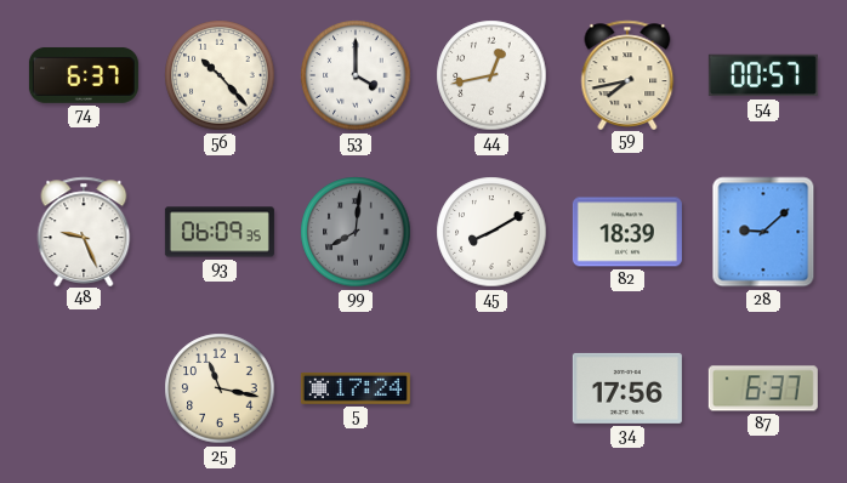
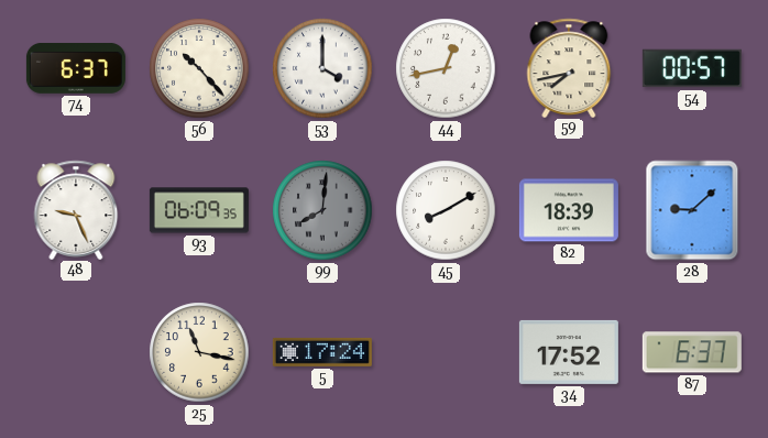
34: 17:56 -> 17:52 (569, 352)
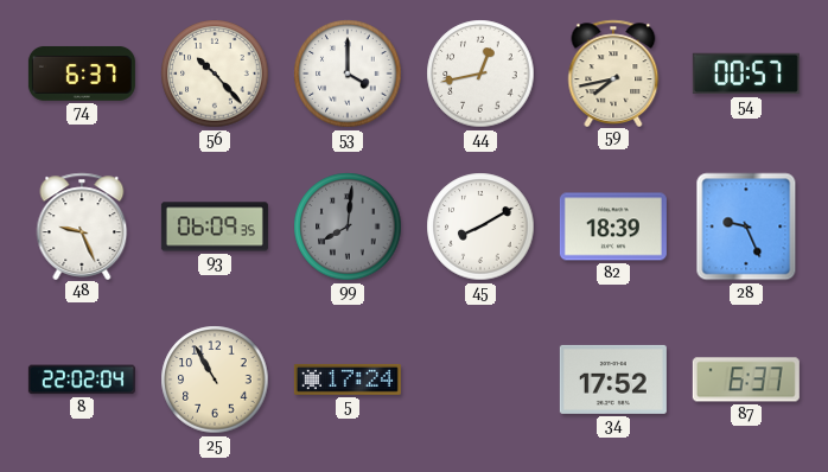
28: 9:08 -> 9:26 (746, 227)
8: none -> 22:02 (82, 379)
25: 11:17 -> 10:55 (215, 379)
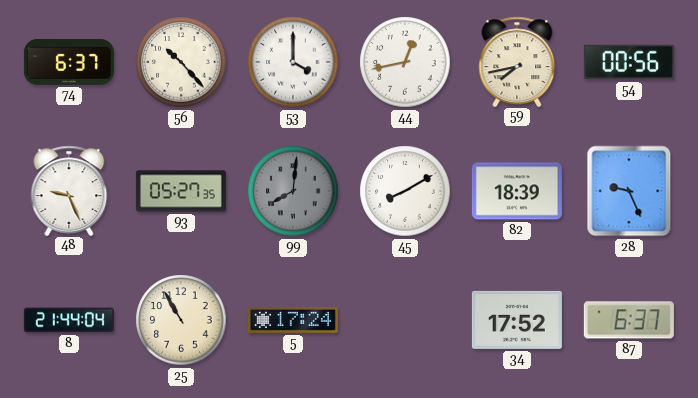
54: 00:57 -> 00:56 (629, 62)
93: 06:09 -> 05:27 (181, 191)
8: 22:02 -> 21:44 (69, 320)
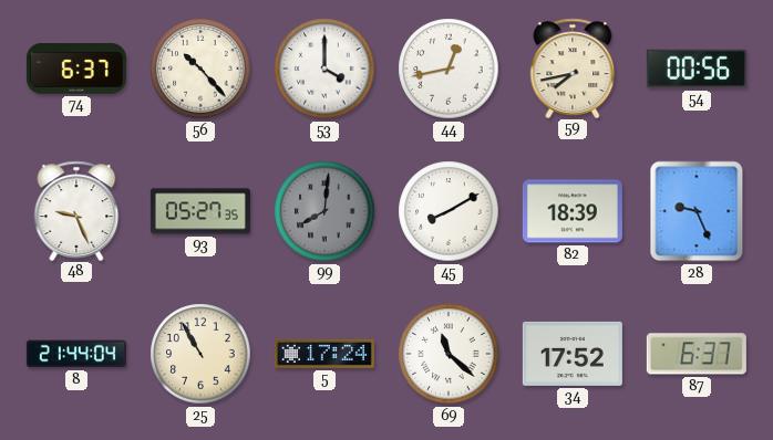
69: none -> 11:22 (449, 354)
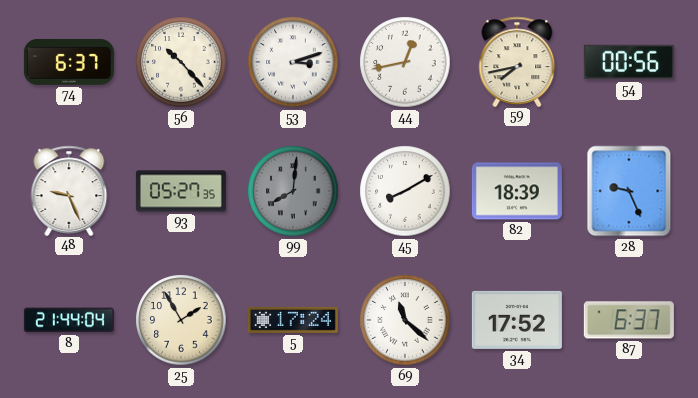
53: 4:00 -> 3:12 (293, 62)
25: 10:55 -> 1:55 (181, 320)
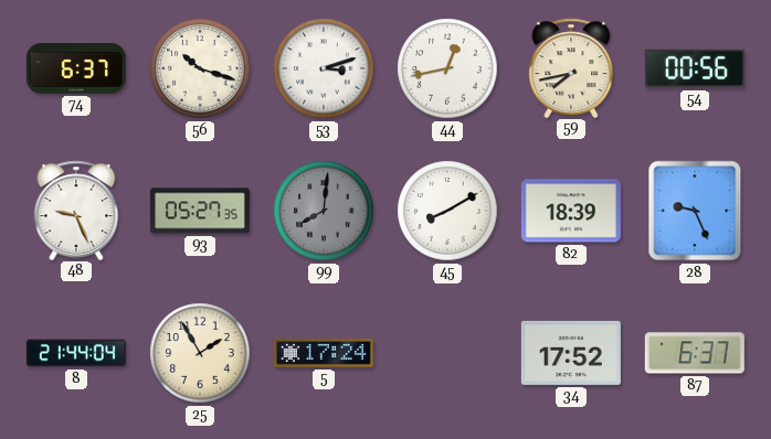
56: 10:23 -> 10:18 (200, 68)
69: 11:22 -> none (405, 320)
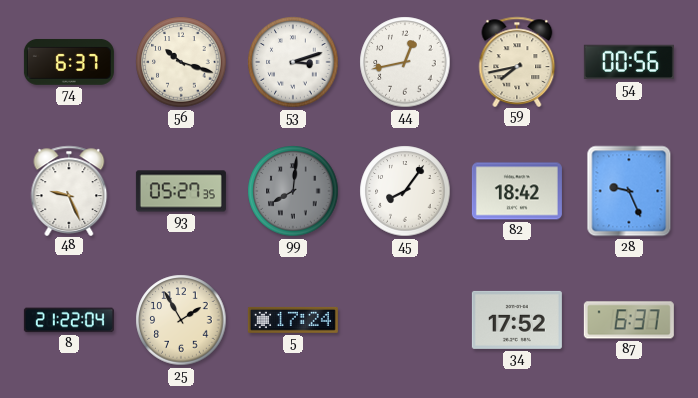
45: 8:10 -> 8:06 (405, 191)
82: 18:39 -> 18:42 (517, 191)
8: 21:44 -> 21:22 (69, 320)
